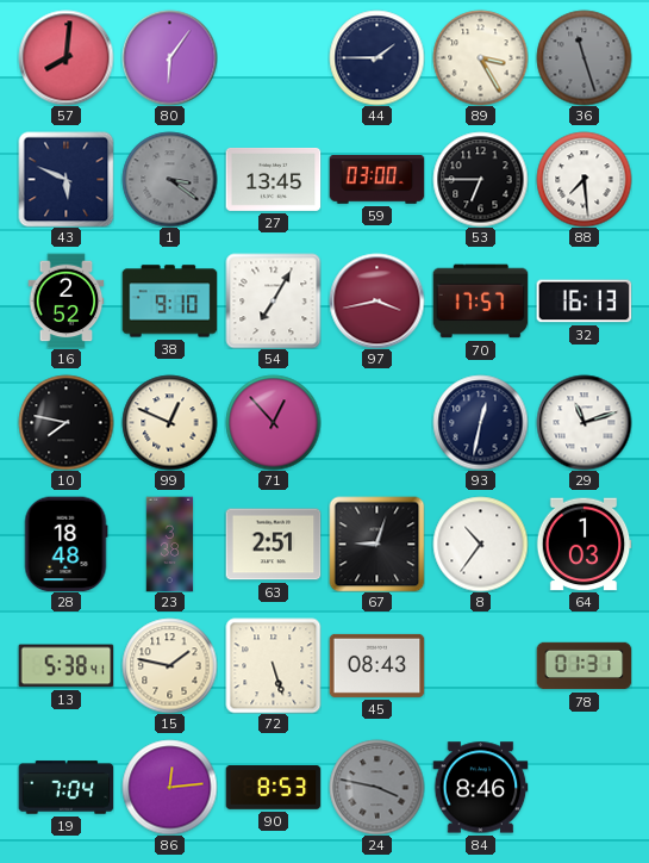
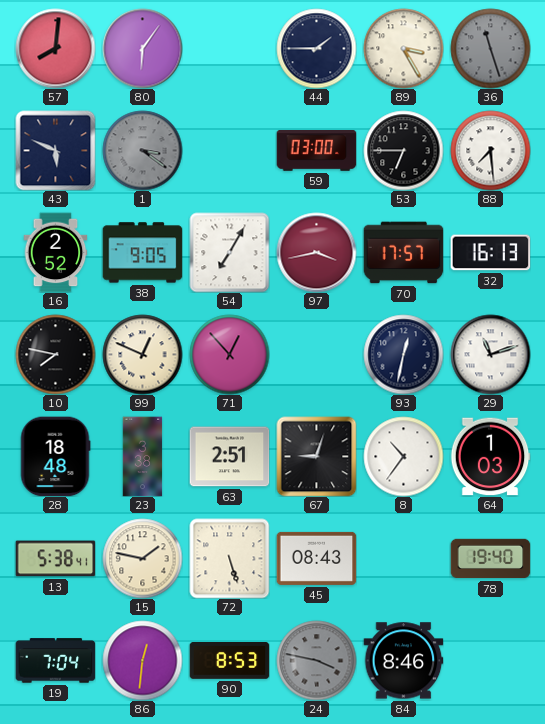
27: 13:45 -> none (273, 179)
38: 9:10 -> 9:05 (142, 253)
78: 01:31 -> 19:40 (490, 559)
86: 12:14 -> 12:31 (142, 660)
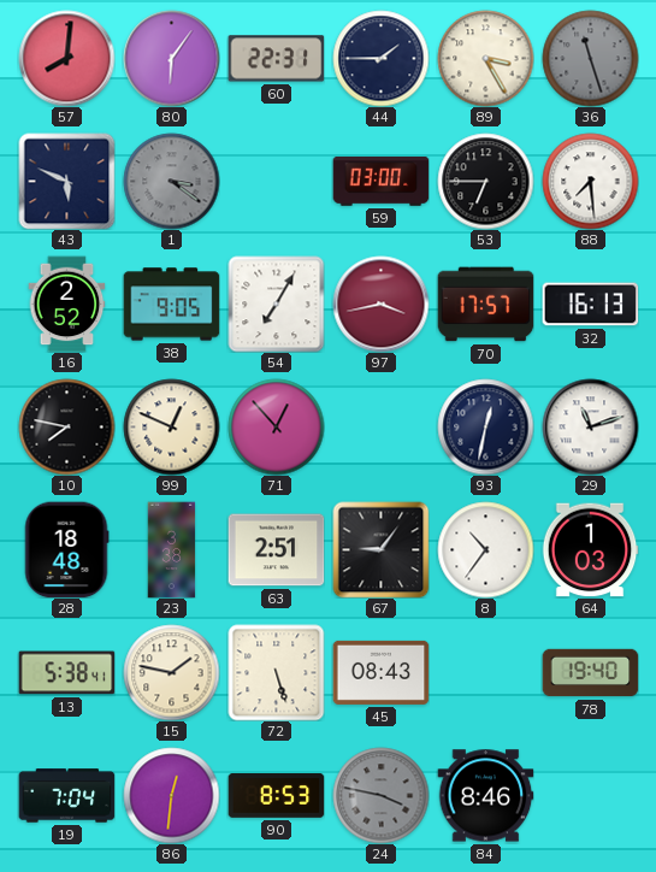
60: none -> 22:31 (276, 59)
67: 9:03 -> 9:06 (380, 549)
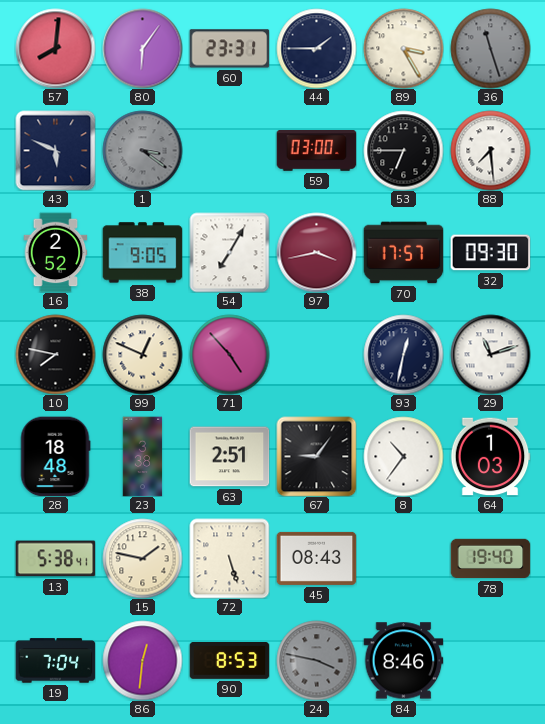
60: 22:31 -> 23:31 (229, 49)
32: 16:13 -> 09:30 (490, 253)
71: 12:53 -> 4:53 (229, 354)
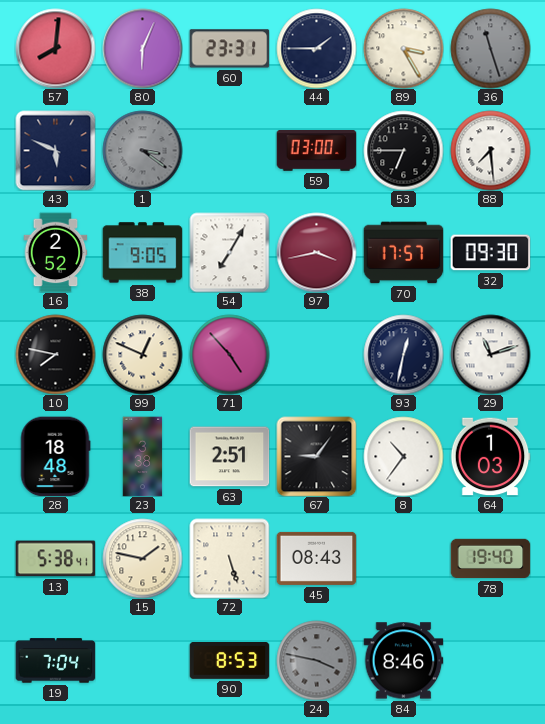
80: 6:06 -> 6:04 (142, 48)
86: 12:31 -> none (142, 660)
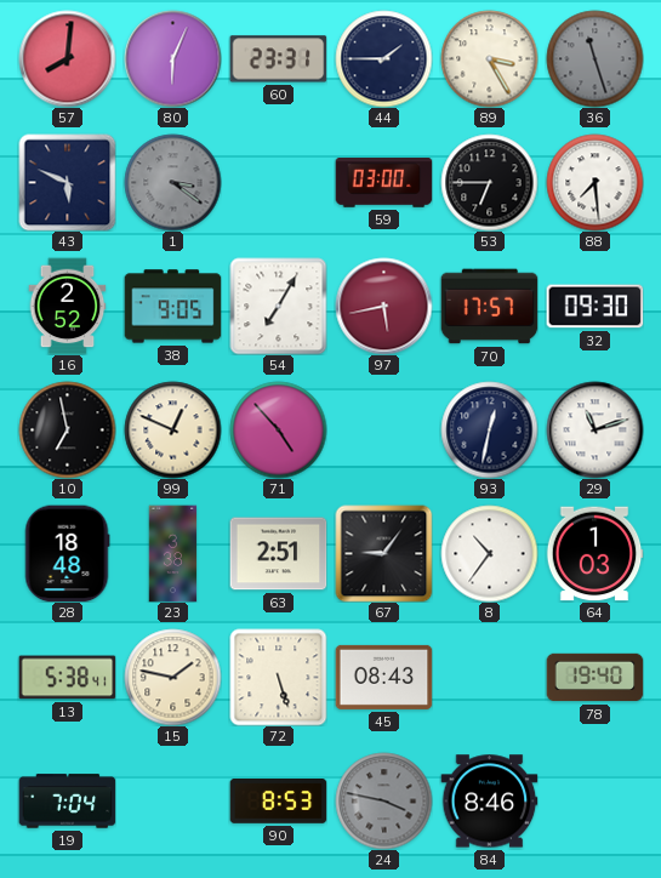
97: 3:43 -> 5:43 (383, 306)
10: 7:47 -> 6:58 (67, 429)
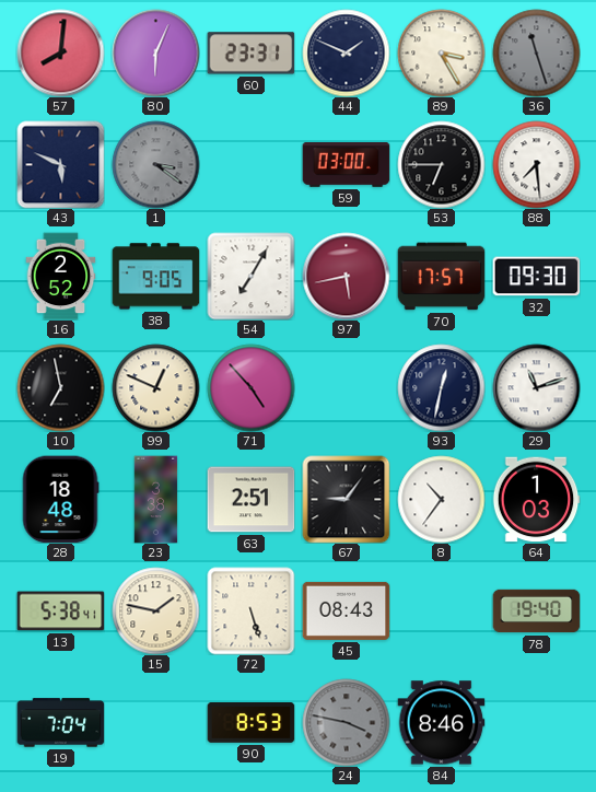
44: 1:45 -> 1:49 (346, 53)
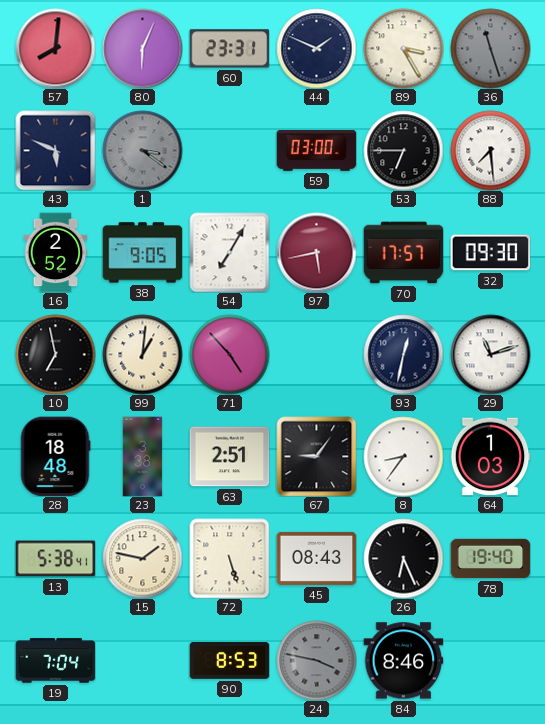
99: 12:49 -> 1:01 (142, 354)
8: 10:36 -> 8:36 (403, 456)
26: none -> 6:26 (403, 558)
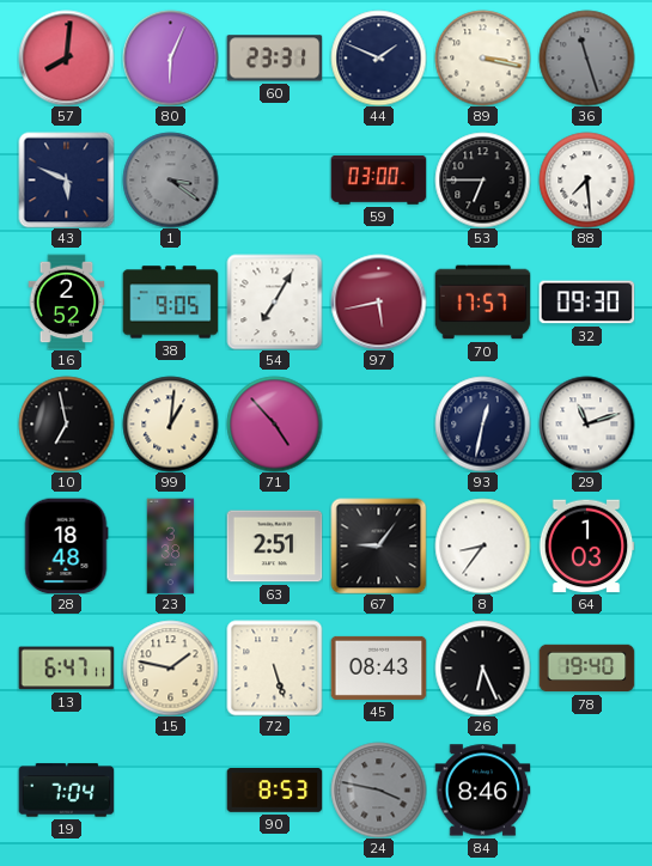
89: 3:25 -> 3:17 (482, 57)
13: 5:38 -> 6:47 (66, 669)
